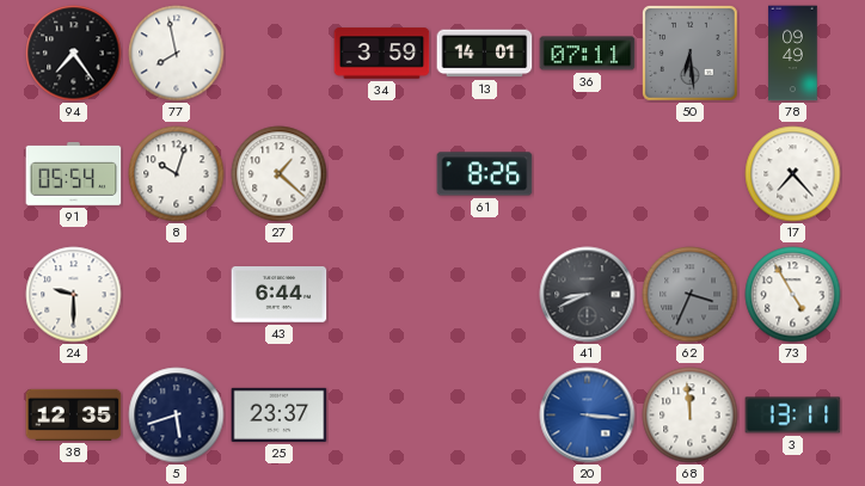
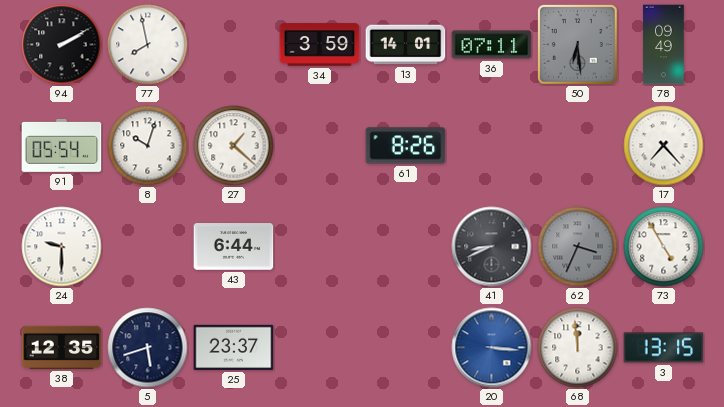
94: 7:24 -> 2:10 (62, 45)
3: 13:11 -> 13:15 (664, 348)
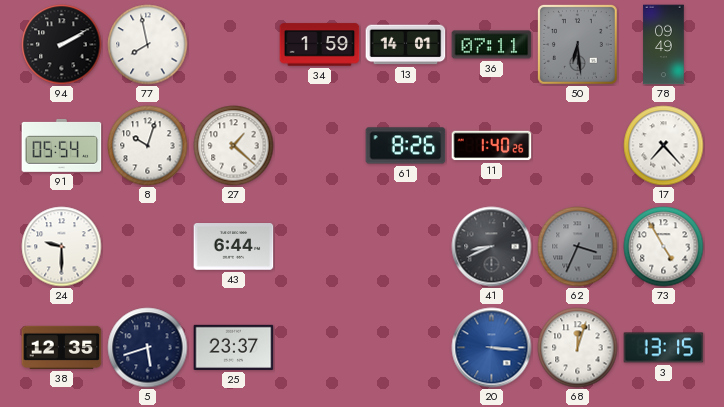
34: 3:59 -> 1:59 (320, 45)
11: none -> 1:40 (492, 146)
68: 11:59 -> 12:03 (578, 348)
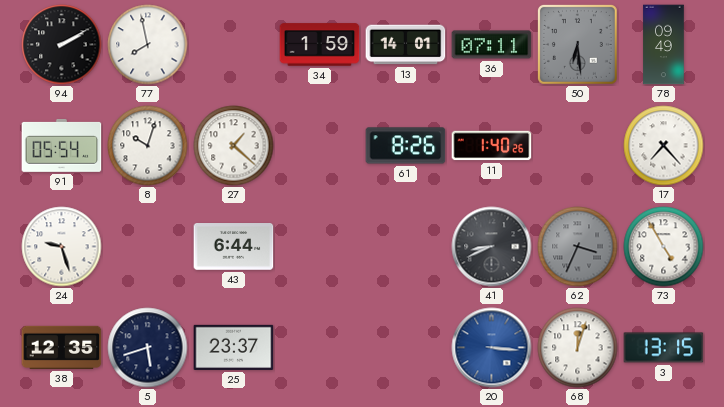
24: 9:30 -> 9:27 (62, 247)
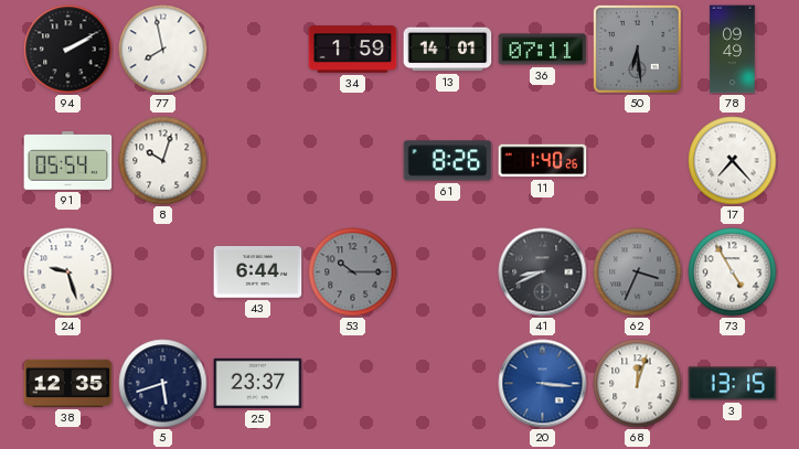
27: 1:22 -> none (234, 146)
53: none -> 10:15 (353, 272)
